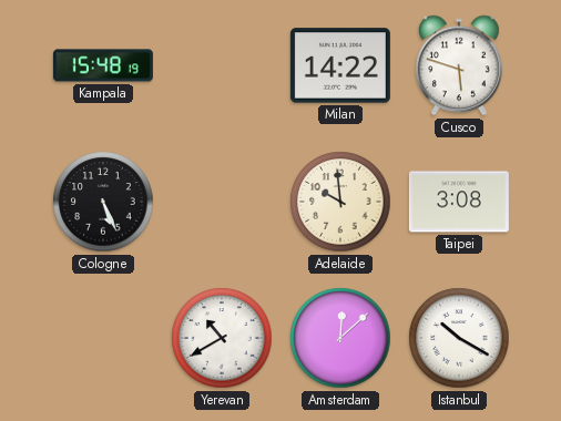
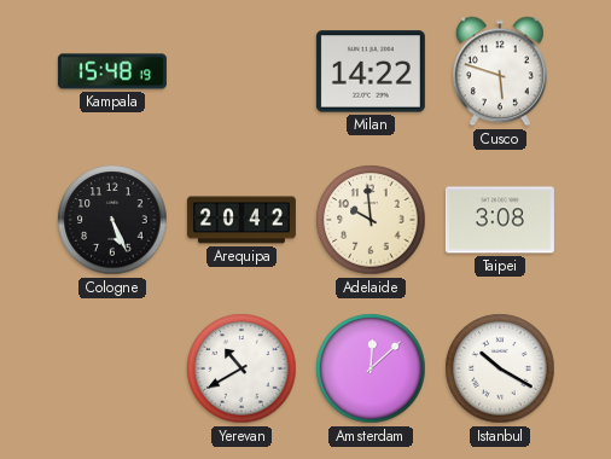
Arequipa: none -> 20:42 (242, 220)
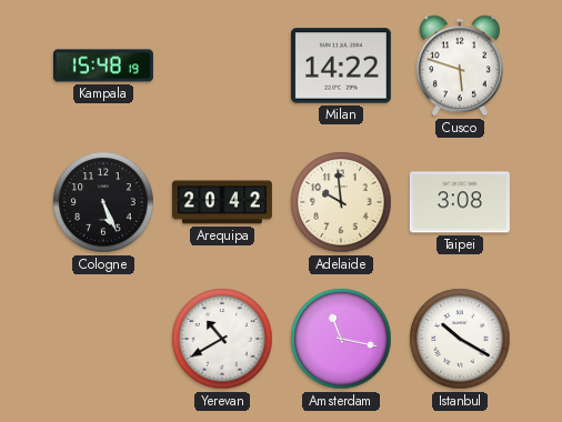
Amsterdam: 12:08 -> 11:17 (341, 339)
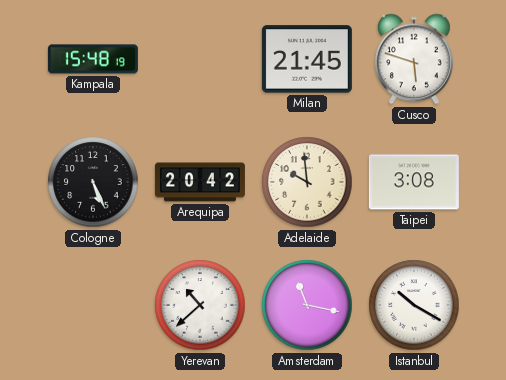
Milan: 14:22 -> 21:45 (307, 59)
Yerevan: 10:40 -> 10:38 (200, 305)
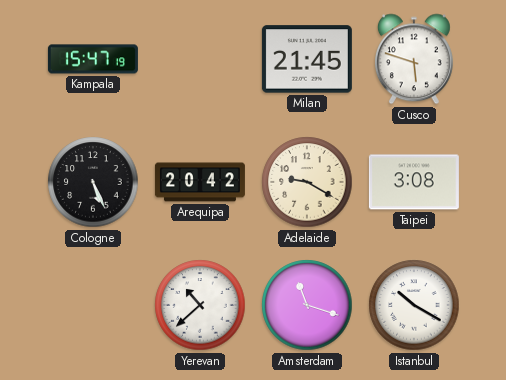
Kampala: 15:48 -> 15:47 (93, 59)
Adelaide: 9:59 -> 9:20 (307, 182)
Amsterdam: 11:17 -> 11:18 (307, 305)
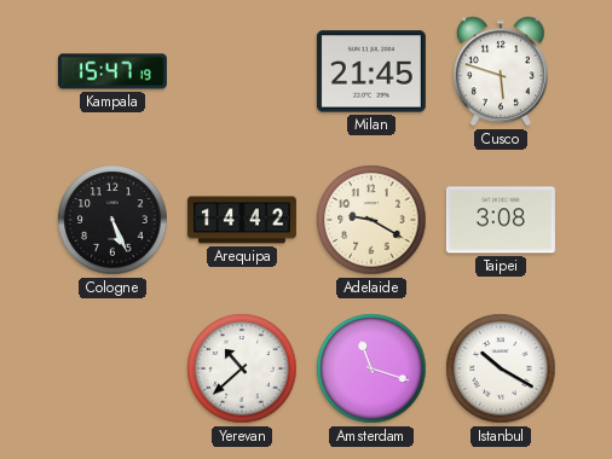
Arequipa: 20:42 -> 14:42 (242, 220)
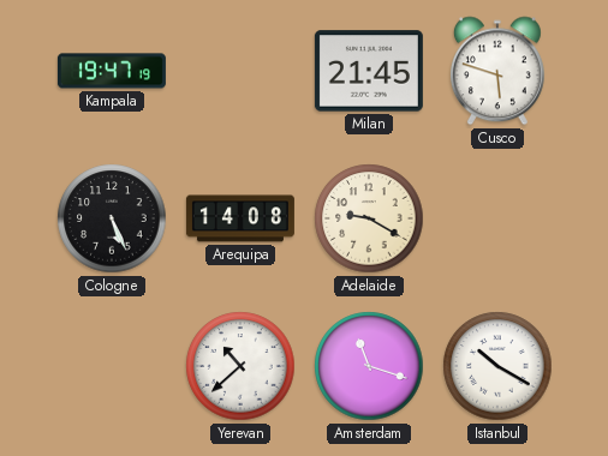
Kampala: 15:47 -> 19:47 (112, 71)
Arequipa: 14:42 -> 14:08 (240, 218)
Taipei: 3:08 -> none (501, 220)
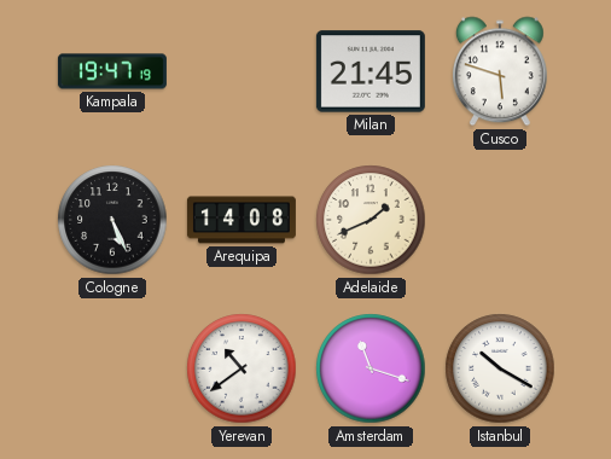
Adelaide: 9:20 -> 1:41 (371, 220)
Yerevan: 10:38 -> 10:39 (242, 368)
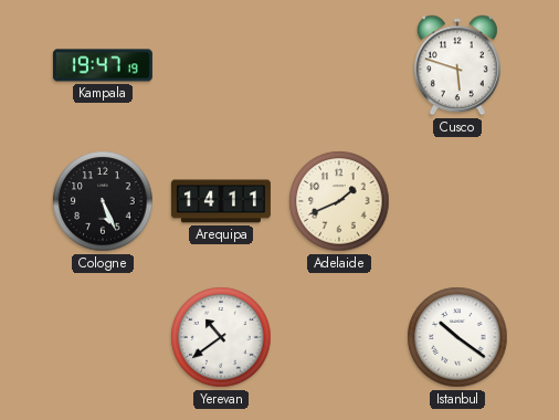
Milan: 21:45 -> none (371, 71)
Arequipa: 14:08 -> 14:11 (221, 201)
Amsterdam: 11:18 -> none (371, 368)
Istanbul: 10:20 -> 10:21 (457, 337)
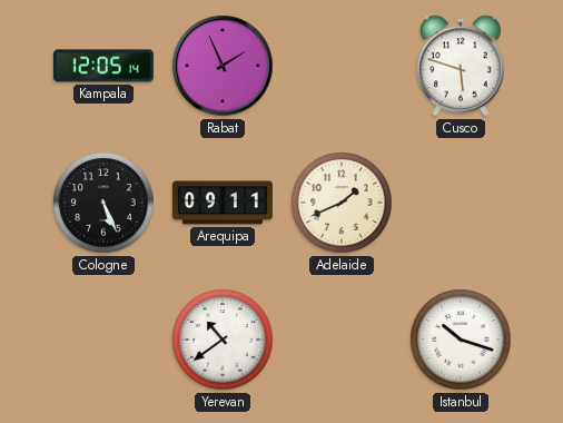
Kampala: 19:47 -> 12:05 (103, 66)
Rabat: none -> 1:56 (223, 66)
Arequipa: 14:11 -> 09:11 (223, 203)
Istanbul: 10:21 -> 10:18 (461, 340)
